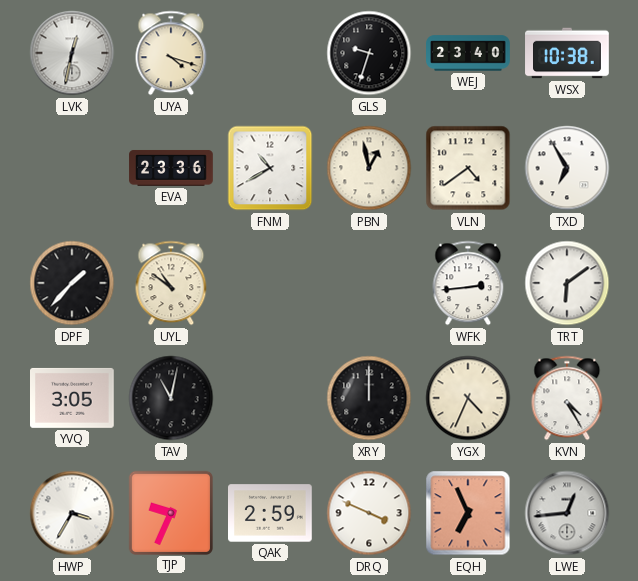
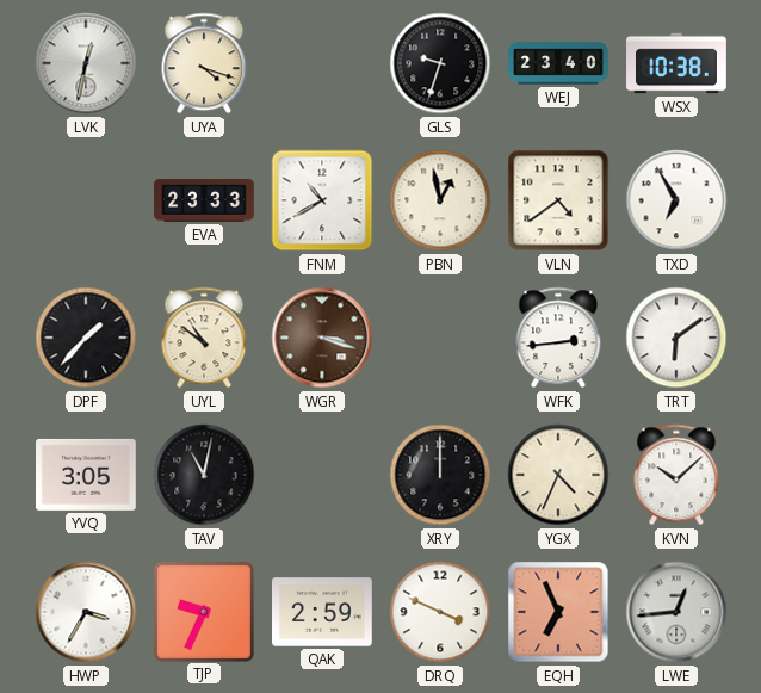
EVA: 23:36 -> 23:33 (204, 200)
WGR: none -> 3:18 (322, 338)
KVN: 4:25 -> 10:08 (676, 475)
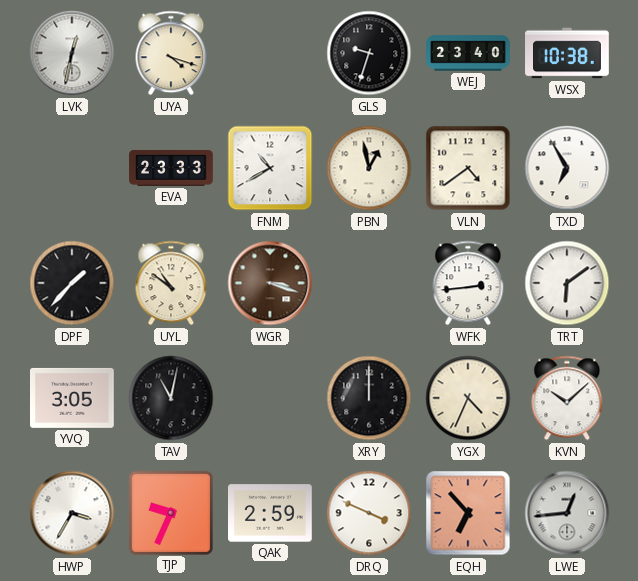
EQH: 6:56 -> 6:53 (468, 513)
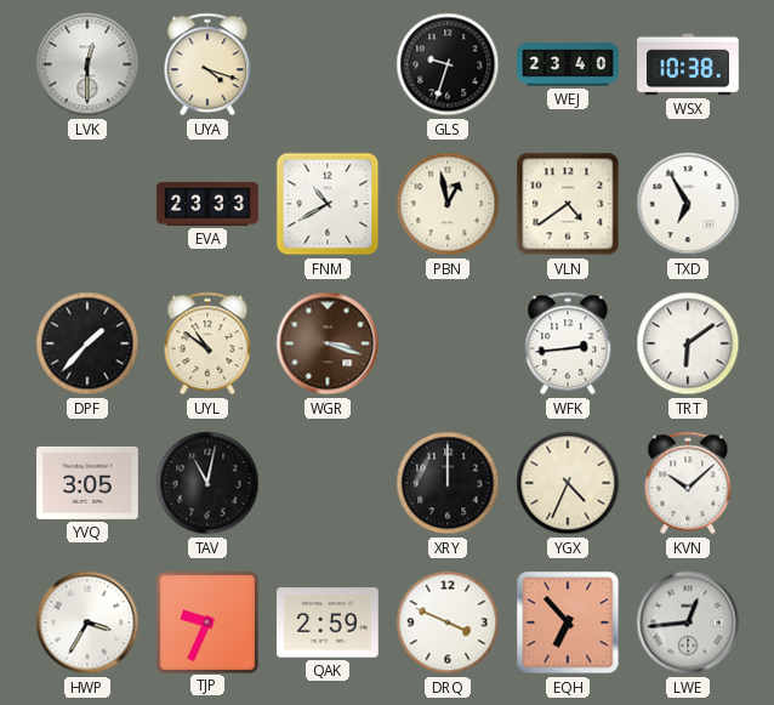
LVK: 12:32 -> 12:30 (87, 64)
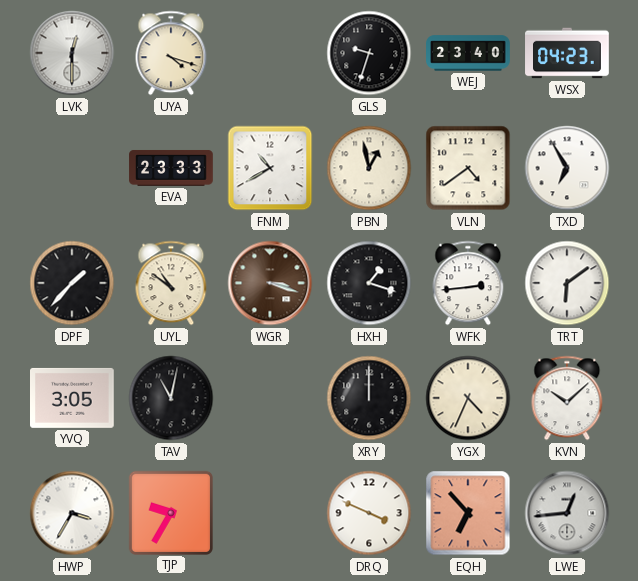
WSX: 10:38 -> 04:23 (567, 53)
HXH: none -> 1:18 (369, 283)
TJP: 9:34 -> 9:35 (170, 512)
QAK: 2:59 -> none (329, 622)
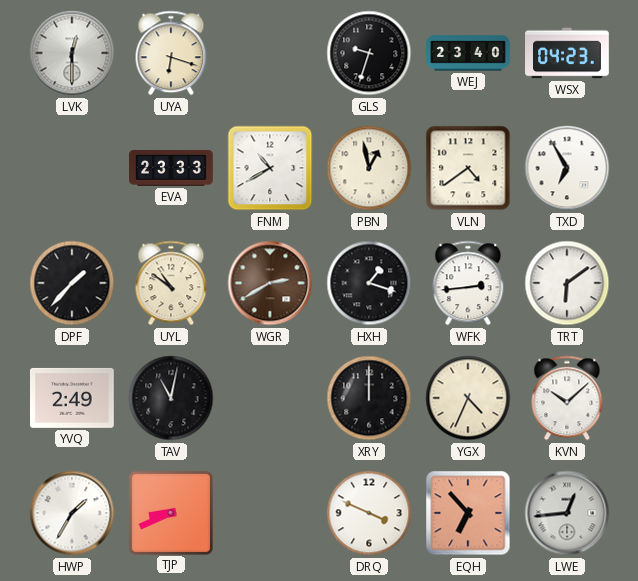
UYA: 4:18 -> 6:18 (171, 53)
WGR: 3:18 -> 2:40 (270, 283)
YVQ: 3:05 -> 2:49 (73, 398)
HWP: 3:35 -> 1:35 (72, 513)
TJP: 9:35 -> 8:41 (170, 512)
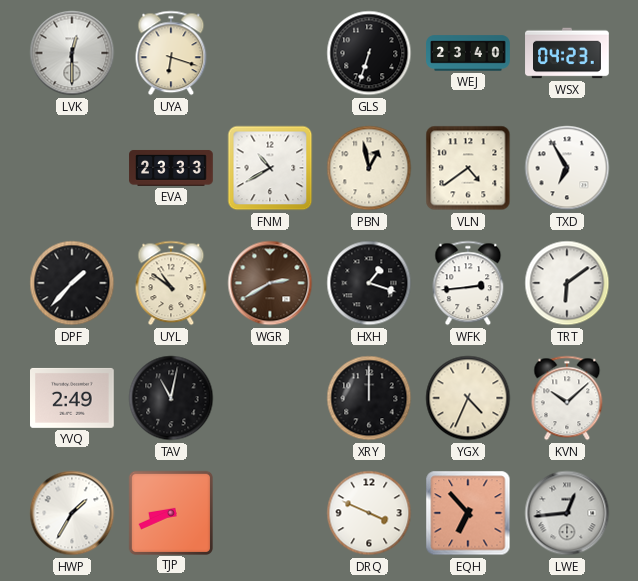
GLS: 9:33 -> 6:33 (369, 53)
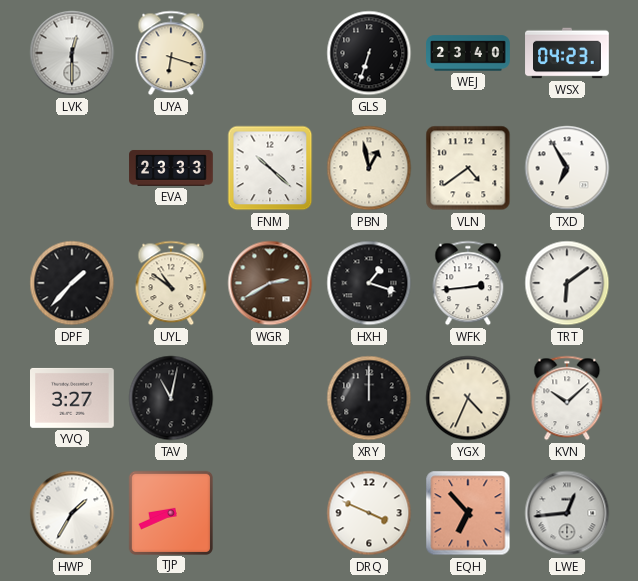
FNM: 10:40 -> 10:22 (270, 168)
YVQ: 2:49 -> 3:27 (73, 398)
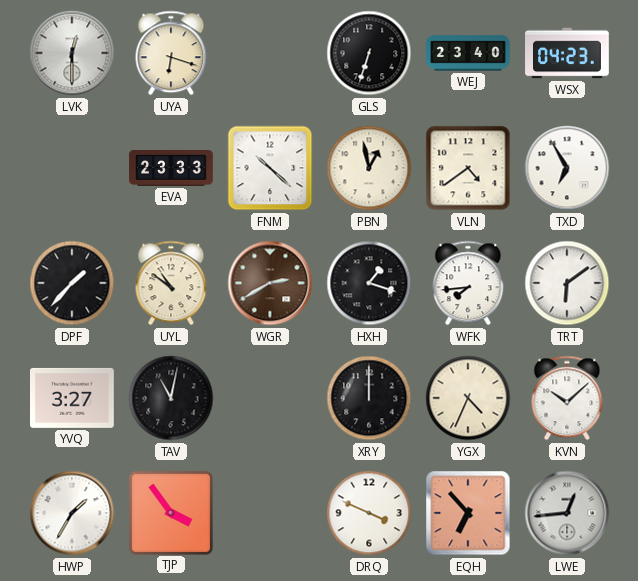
WFK: 2:44 -> 7:44 (468, 283)
TJP: 8:41 -> 3:54 (170, 512)
